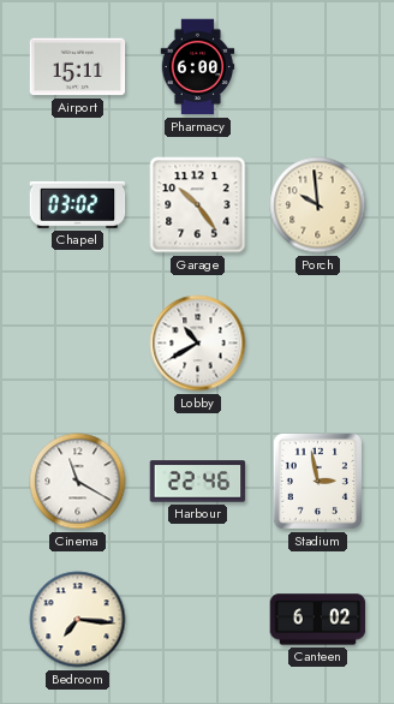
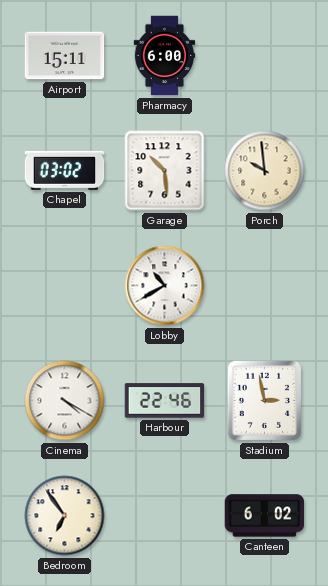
Garage: 10:24 -> 10:29 (165, 171)
Cinema: 11:20 -> 4:20 (65, 401)
Bedroom: 7:16 -> 6:54 (65, 516)
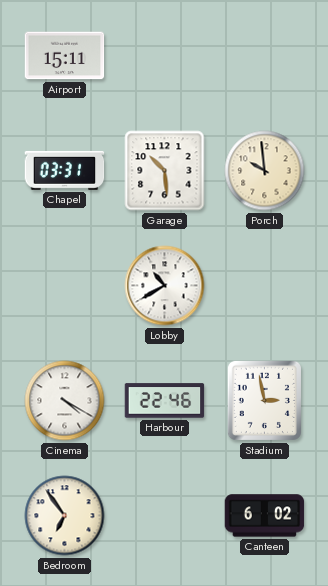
Pharmacy: 6:00 -> none (165, 56)
Chapel: 03:02 -> 03:31 (65, 170)
